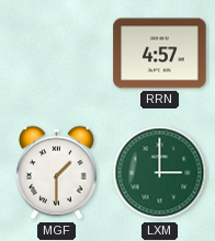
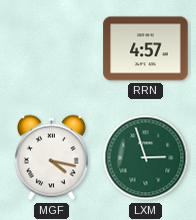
MGF: 1:30 -> 4:17 (51, 158)
LXM: 3:00 -> 2:57 (146, 158)
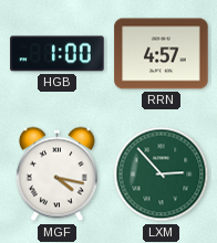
HGB: none -> 1:00 (58, 54)
LXM: 2:57 -> 2:53 (162, 175)
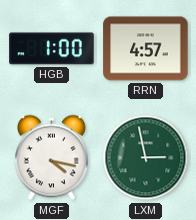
LXM: 2:53 -> 2:58 (146, 158)
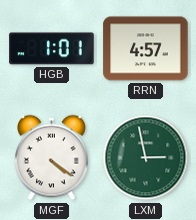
HGB: 1:00 -> 1:01 (52, 49)
MGF: 4:17 -> 4:21 (51, 158)
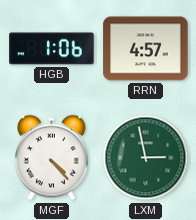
HGB: 1:01 -> 1:06 (52, 49)
MGF: 4:21 -> 4:23 (51, 158)
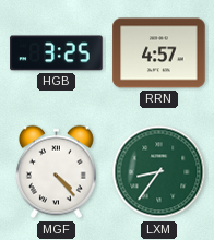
HGB: 1:06 -> 3:25 (57, 53)
LXM: 2:58 -> 8:36 (159, 172)
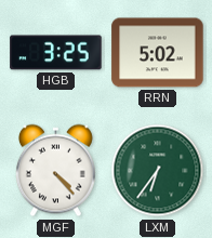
RRN: 4:57 -> 5:02 (158, 53)
LXM: 8:36 -> 6:36 (158, 171)
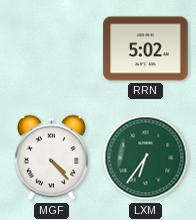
HGB: 3:25 -> none (56, 53)
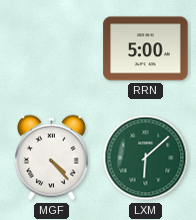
RRN: 5:02 -> 5:00 (146, 49)
LXM: 6:36 -> 6:08 (146, 158)
